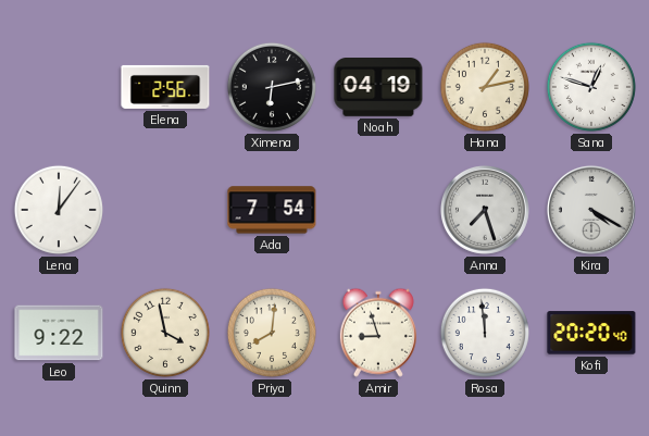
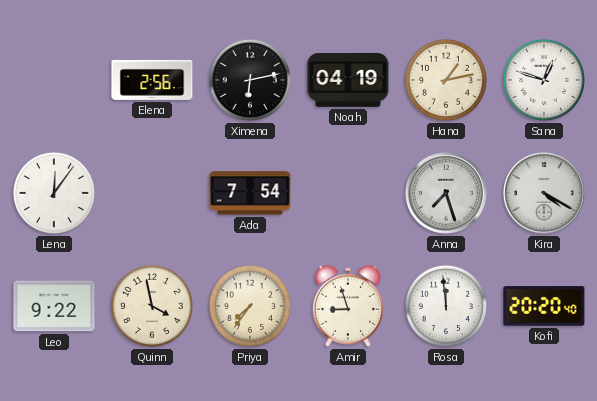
Priya: 8:01 -> 7:36 (250, 306)
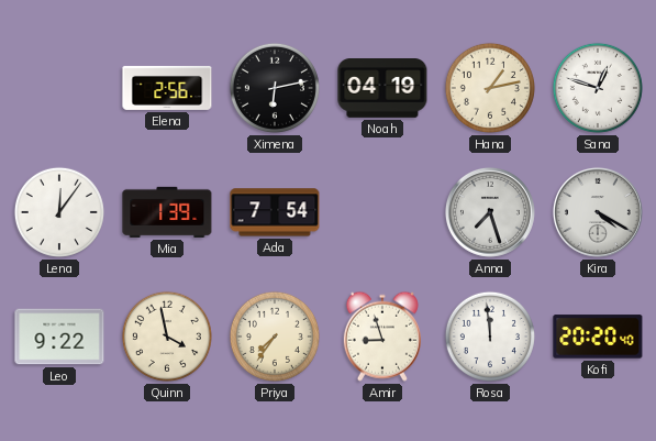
Mia: none -> 1:39 (167, 212)
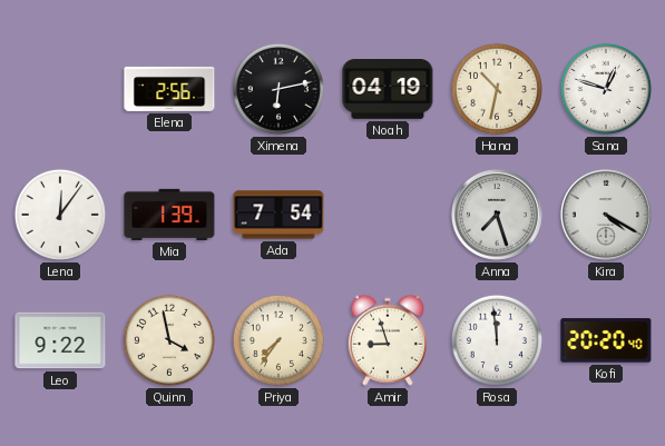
Hana: 1:13 -> 10:32 (497, 89)
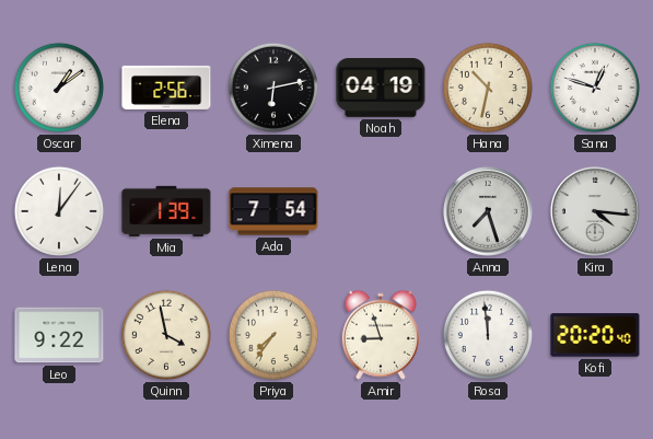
Oscar: none -> 1:09 (59, 88)
Kira: 4:20 -> 4:16 (595, 211)
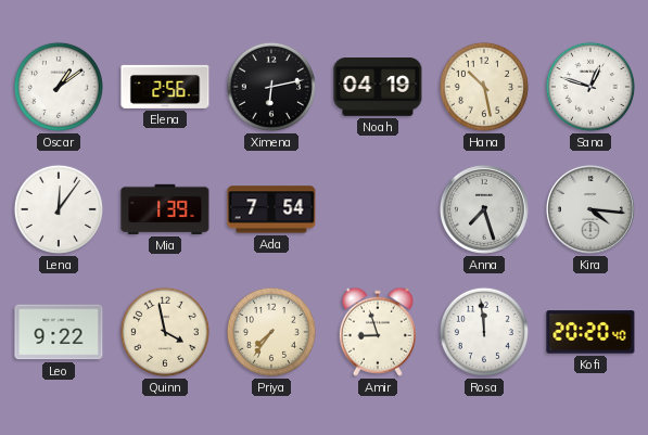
Hana: 10:32 -> 10:28 (484, 87)
